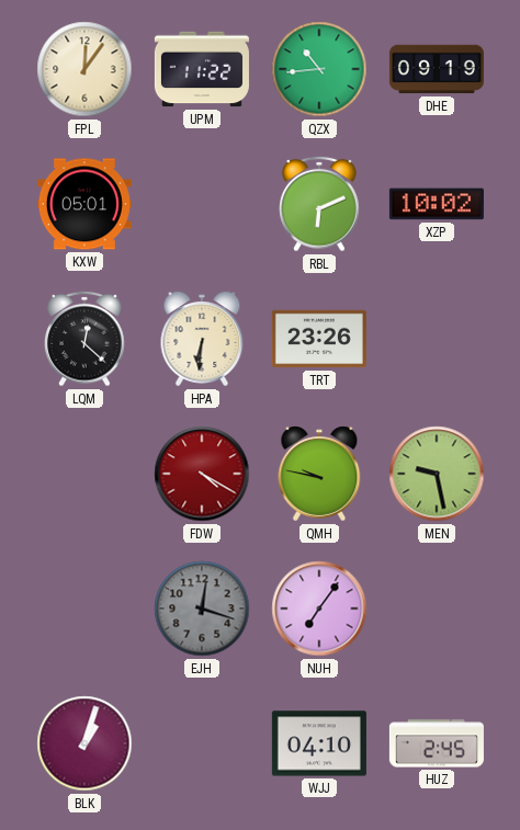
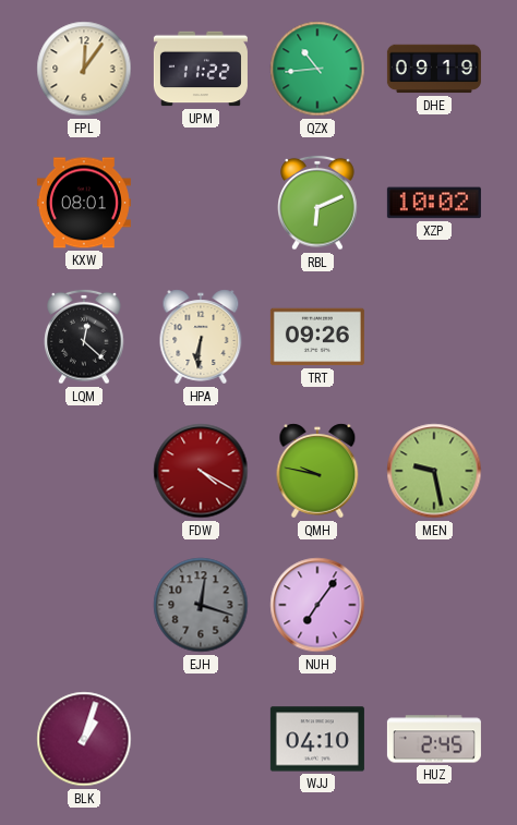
KXW: 05:01 -> 08:01 (84, 203)
TRT: 23:26 -> 09:26 (317, 337)
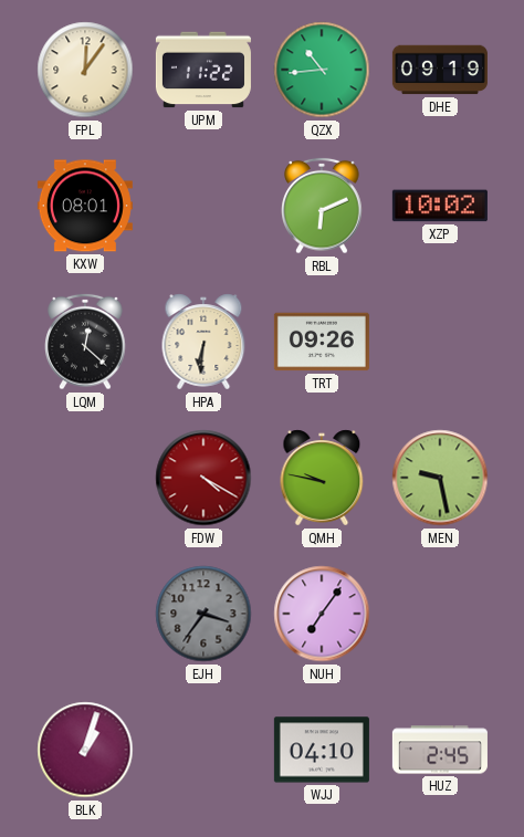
EJH: 12:18 -> 3:36 (203, 614)
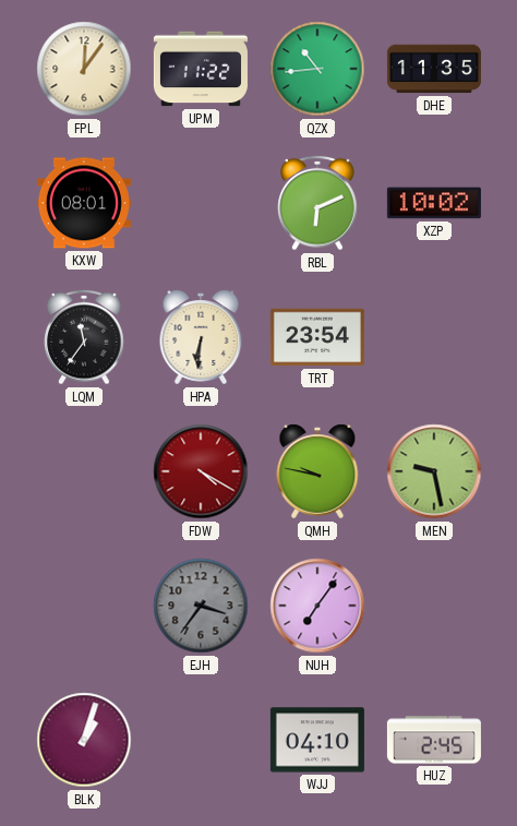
DHE: 09:19 -> 11:35 (434, 69)
LQM: 12:22 -> 11:36 (84, 337)
TRT: 09:26 -> 23:54 (317, 337)
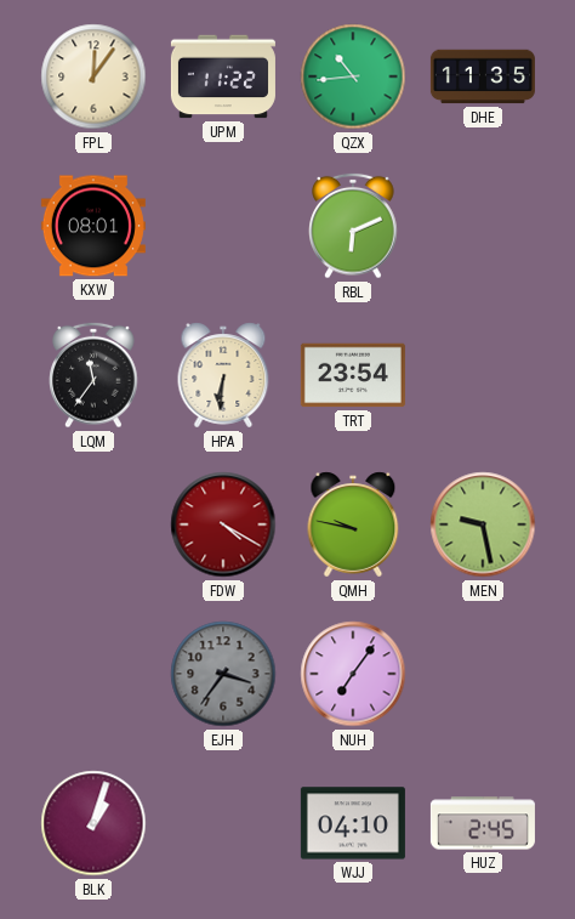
XZP: 10:02 -> none (434, 203)
